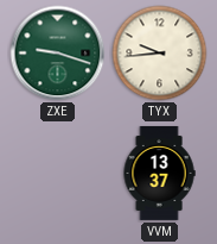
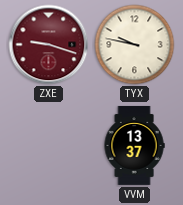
ZXE dial: green -> burgundy (49, 45)
TYX: 9:44 -> 9:47 (135, 45)
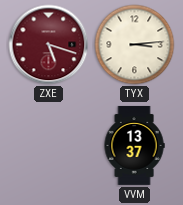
ZXE: 9:18 -> 5:18 (49, 45)
TYX: 9:47 -> 3:14 (135, 45)
